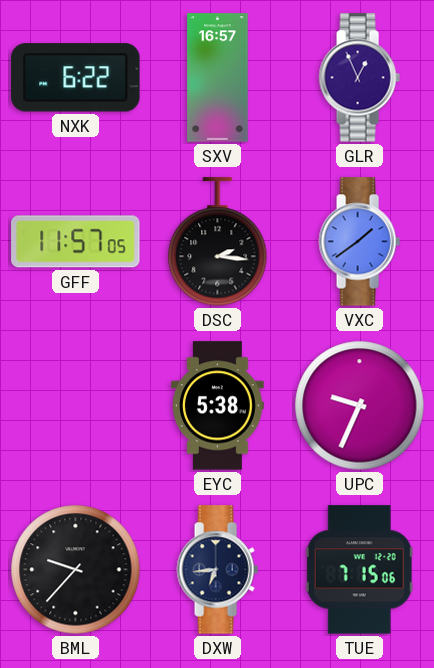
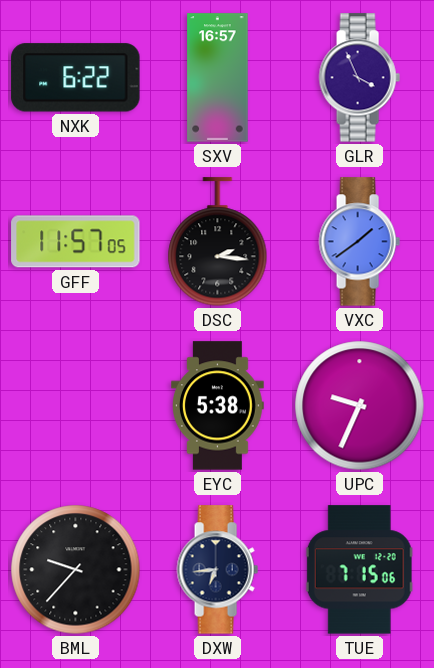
GLR: 12:56 -> 3:56 (359, 78)
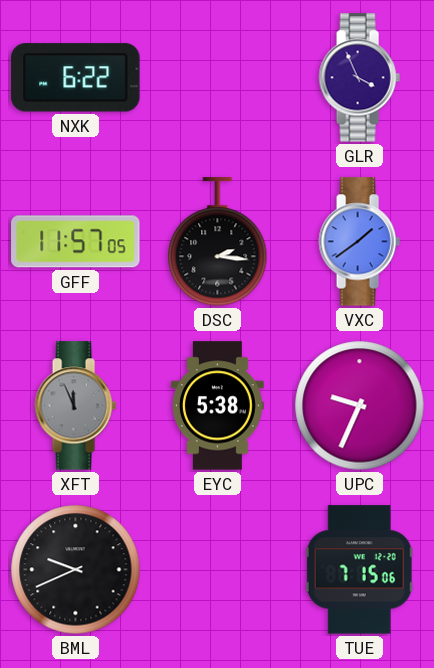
SXV: 16:57 -> none (218, 78)
XFT: none -> 11:56 (75, 406)
BML: 9:37 -> 9:41 (76, 570)
DXW: 6:44 -> none (217, 570)
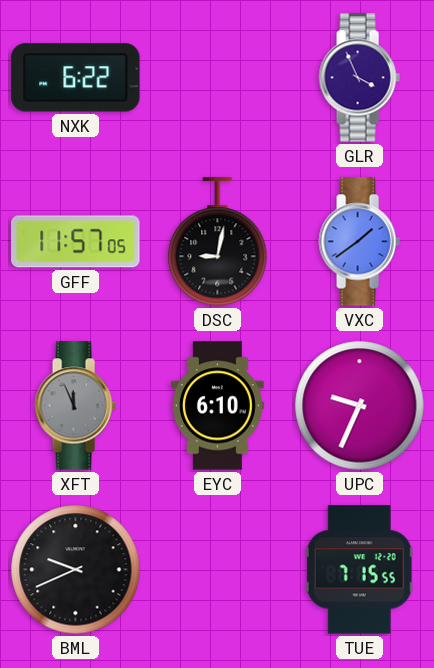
DSC: 2:16 -> 9:02 (218, 242)
EYC: 5:38 -> 6:10 (218, 406)
TUE: 7:15:06 -> 7:15:55 (359, 570)
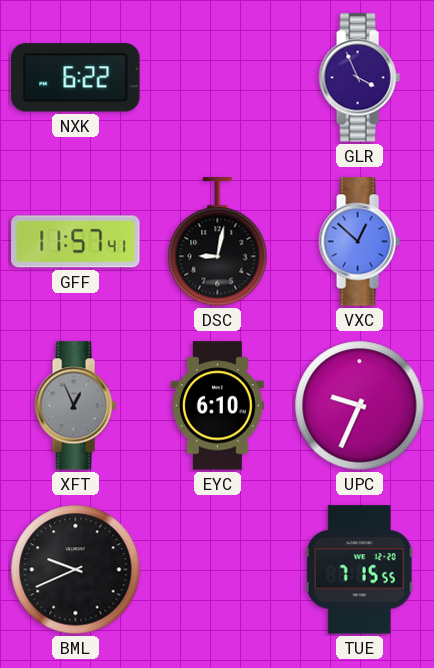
GFF: 11:57:05 -> 11:57:41 (76, 242)
VXC: 1:39 -> 12:52 (359, 242)
XFT: 11:56 -> 12:56 (75, 406)
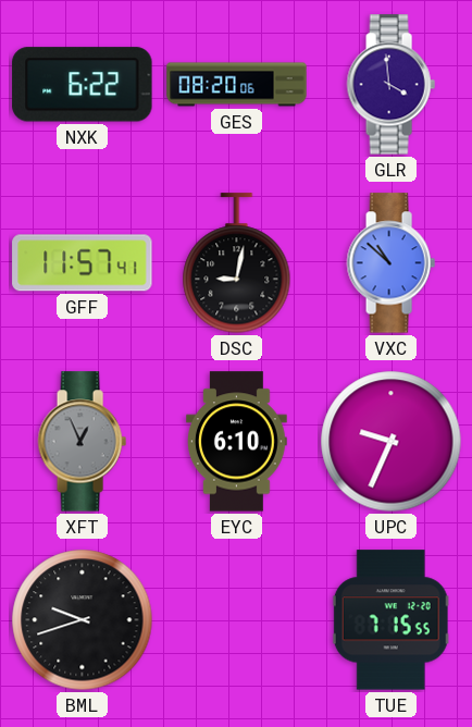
GES: none -> 08:20 (237, 85)
GLR: 3:56 -> 3:59 (390, 85)
VXC: 12:52 -> 10:52 (390, 263)
BML: 9:41 -> 9:42 (83, 620)
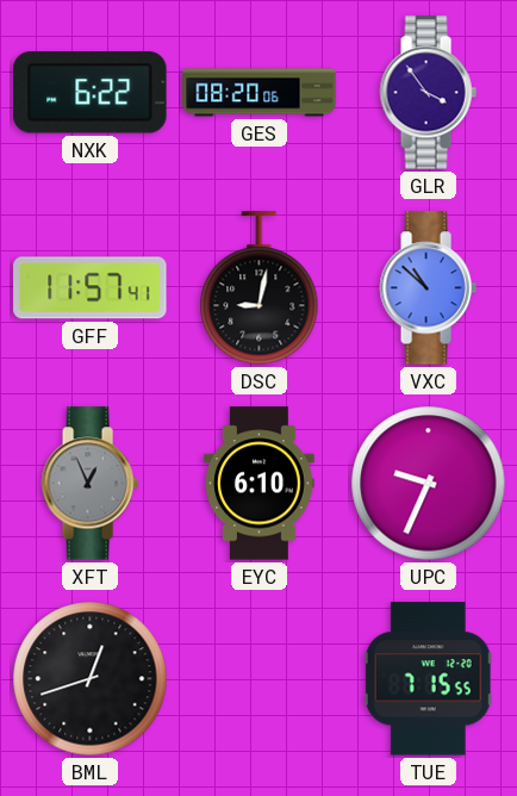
GLR: 3:59 -> 3:54 (428, 93)
BML: 9:42 -> 12:42 (91, 679)
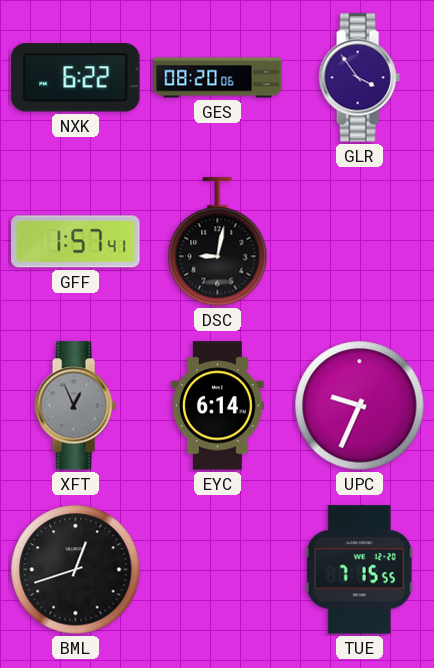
GFF: 11:57 -> 1:57 (76, 242)
VXC: 10:52 -> none (428, 288)
EYC: 6:10 -> 6:14 (218, 406)
